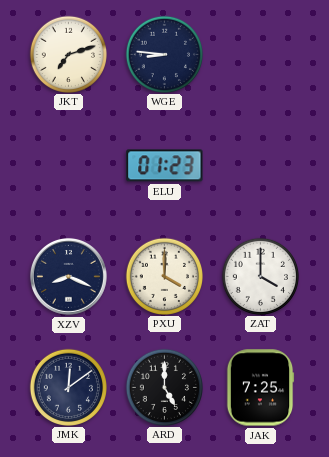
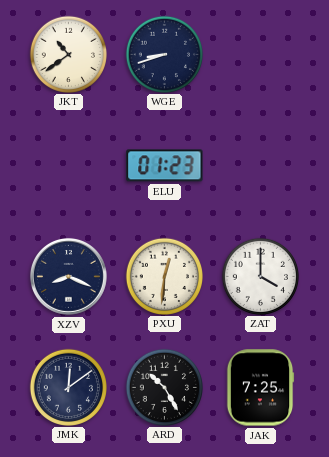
JKT: 7:12 -> 10:39 (68, 54)
WGE: 8:46 -> 8:42 (164, 54)
PXU: 4:00 -> 12:31 (164, 276)
ARD: 5:00 -> 10:25 (164, 387)
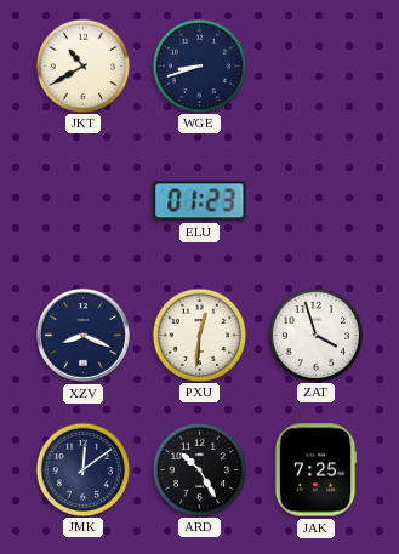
JKT: 10:39 -> 10:40 (82, 65)
ZAT: 4:00 -> 3:57 (315, 335)
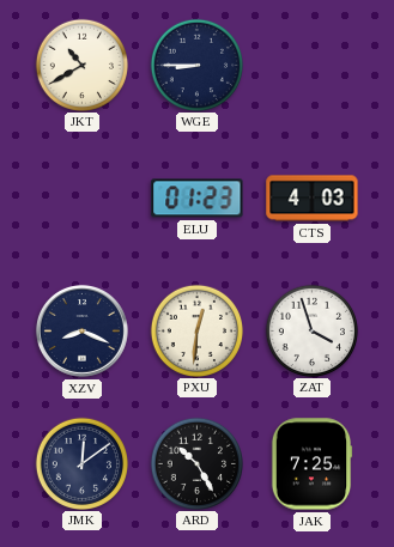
WGE: 8:42 -> 8:45 (196, 65)
CTS: none -> 4:03 (313, 199)
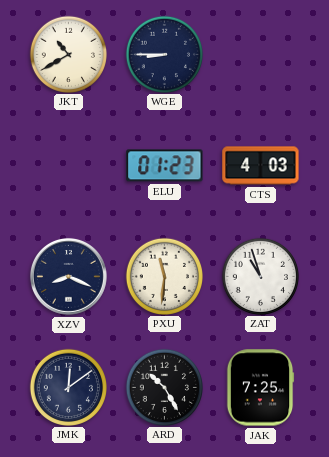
PXU: 12:31 -> 11:31 (164, 276)
ZAT: 3:57 -> 10:57 (260, 276)
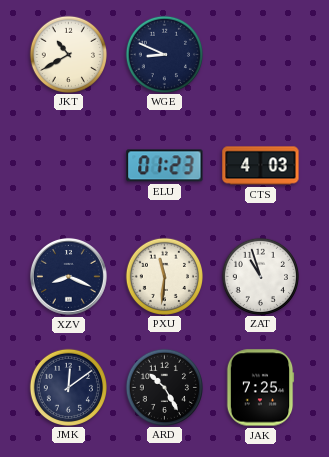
WGE: 8:45 -> 8:49 (164, 54)
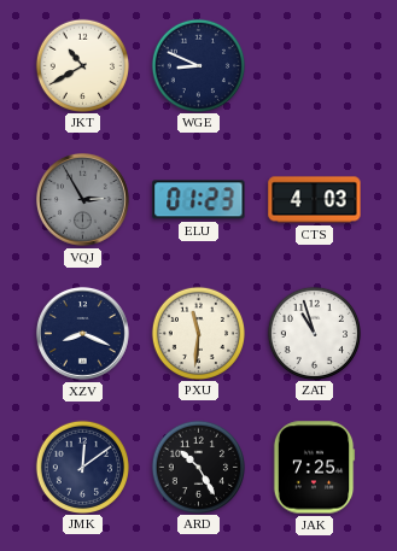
VQJ: none -> 2:55 (82, 199)
